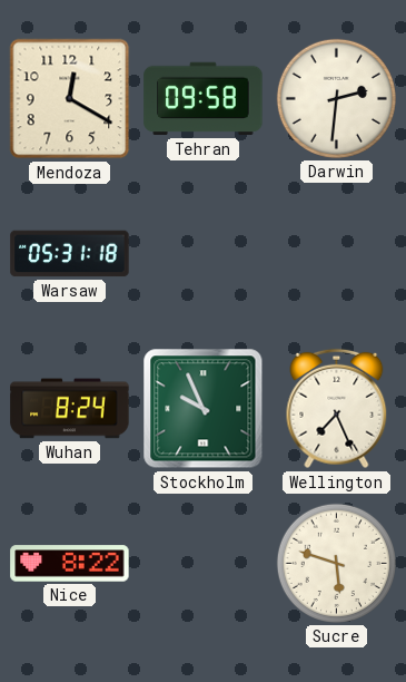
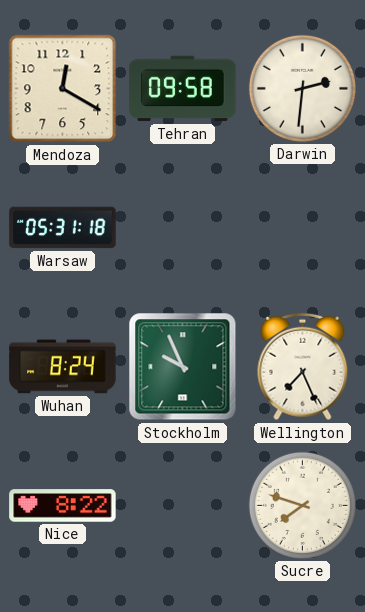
Sucre: 5:48 -> 7:48 (302, 505)
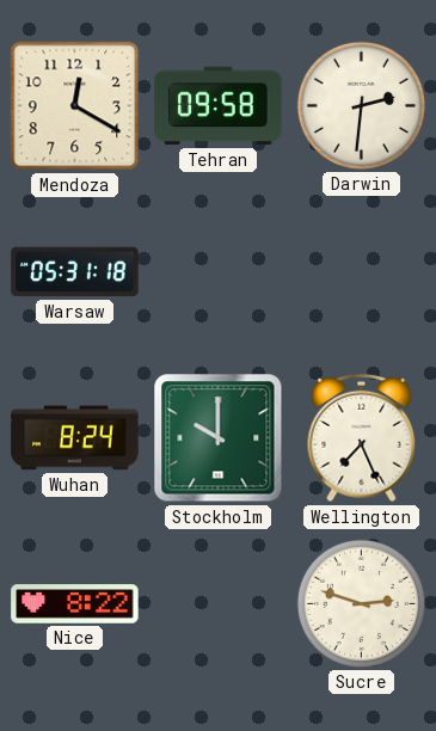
Stockholm: 9:56 -> 10:00 (219, 438)
Sucre: 7:48 -> 2:48 (361, 603)
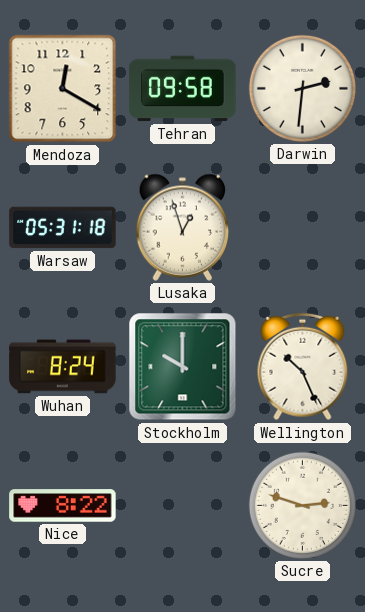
Lusaka: none -> 12:57 (183, 227)
Wellington: 7:26 -> 10:26 (303, 367)
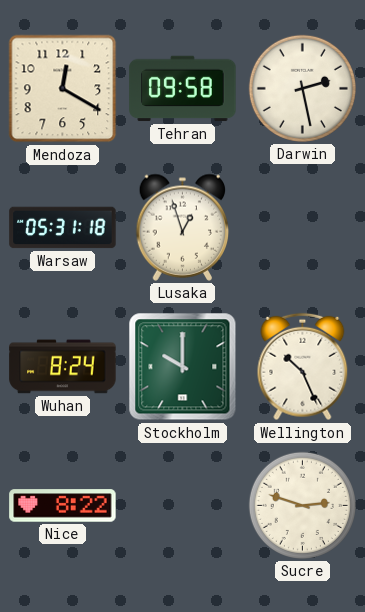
Darwin: 2:31 -> 2:28 (302, 88)
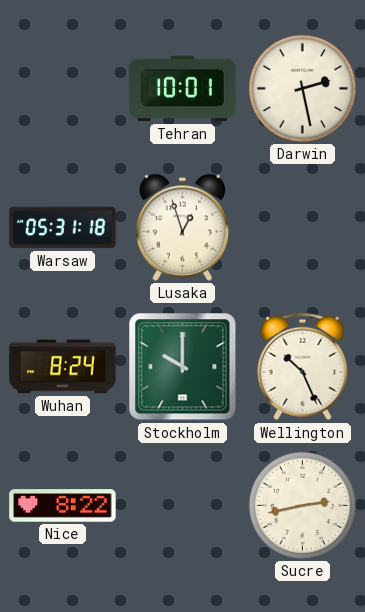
Mendoza: 12:20 -> none (63, 89)
Tehran: 09:58 -> 10:01 (183, 89)
Sucre: 2:48 -> 2:43 (302, 505)
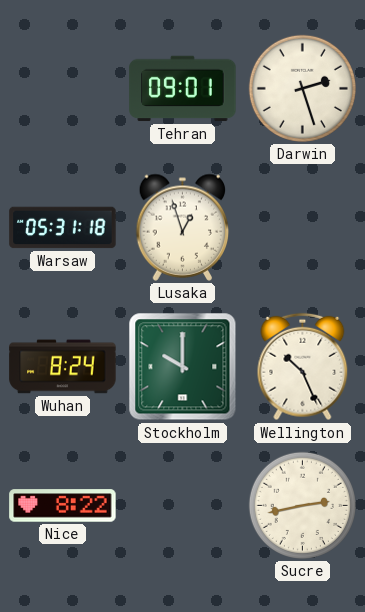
Tehran: 10:01 -> 09:01 (183, 89)
Darwin: 2:28 -> 2:27 (302, 88)
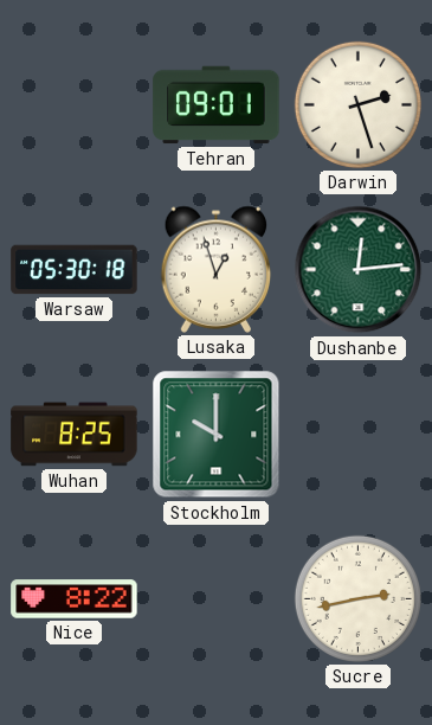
Warsaw: 05:31 -> 05:30 (75, 270)
Dushanbe: none -> 12:14 (359, 270)
Wuhan: 8:24 -> 8:25 (75, 435)
Wellington: 10:26 -> none (303, 367)
